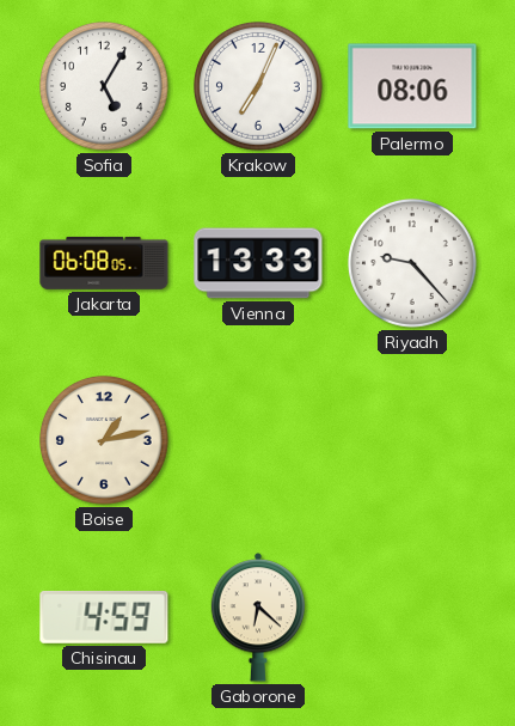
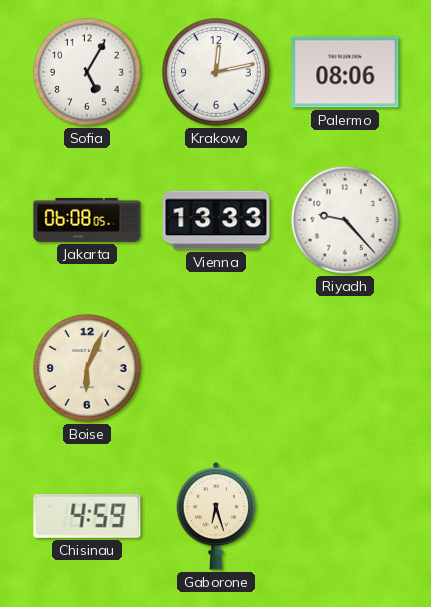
Krakow: 7:04 -> 12:13 (217, 73)
Boise: 1:13 -> 6:04 (88, 369)
Gaborone: 6:22 -> 6:27 (216, 516)
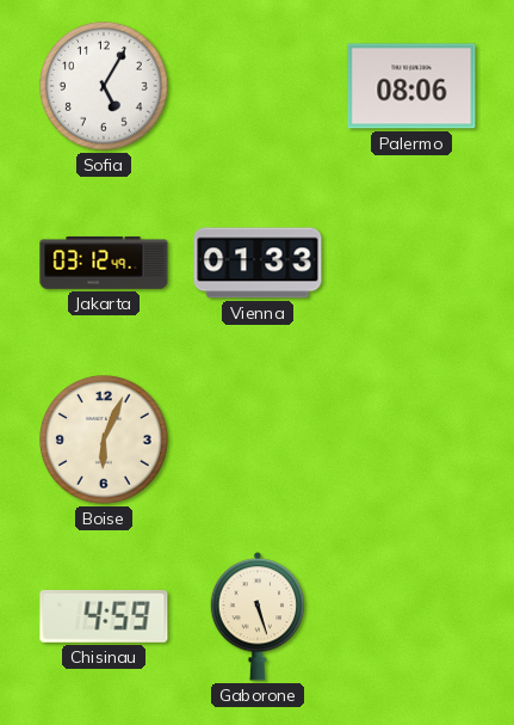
Krakow: 12:13 -> none (217, 73)
Jakarta: 06:08 -> 03:12 (104, 263)
Vienna: 13:33 -> 01:33 (258, 263)
Riyadh: 9:23 -> none (346, 221)
Gaborone: 6:27 -> 5:27 (258, 616)
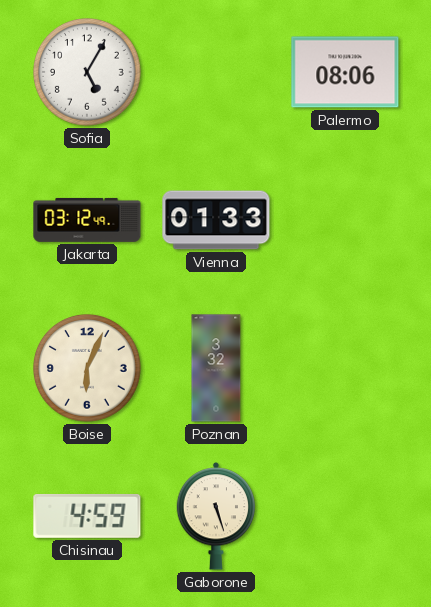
Poznan: none -> 3:32 (216, 368)
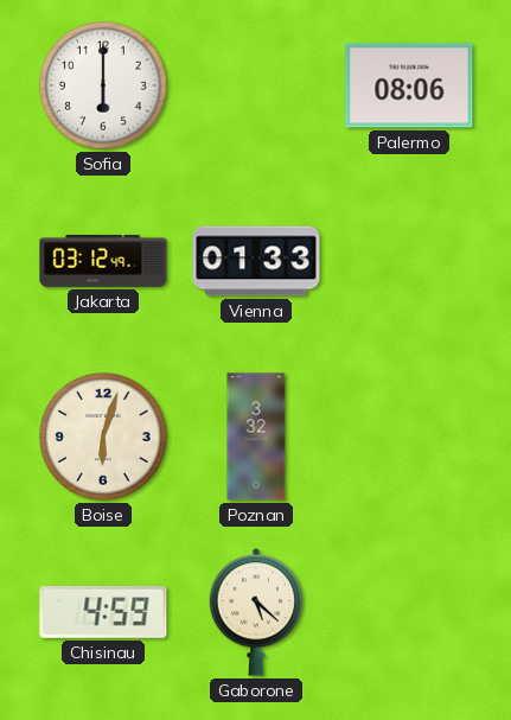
Sofia: 5:05 -> 6:00 (104, 87)
Boise: 6:04 -> 6:03 (104, 438)
Gaborone: 5:27 -> 5:22 (256, 612)
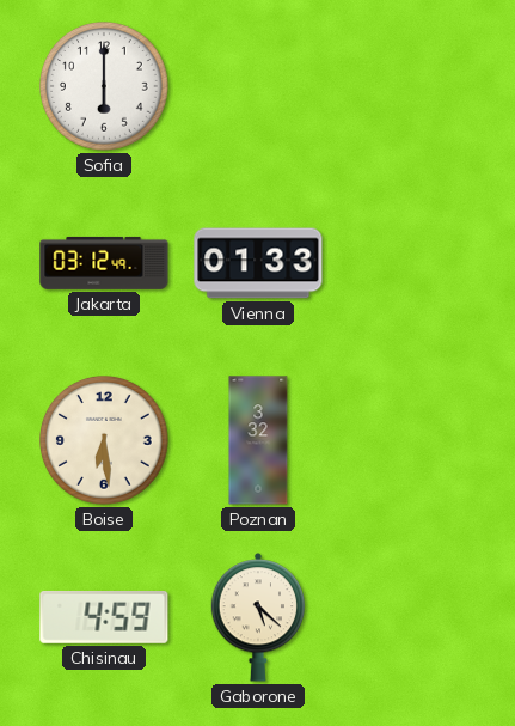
Palermo: 08:06 -> none (409, 85)
Boise: 6:03 -> 6:29 (105, 441)
